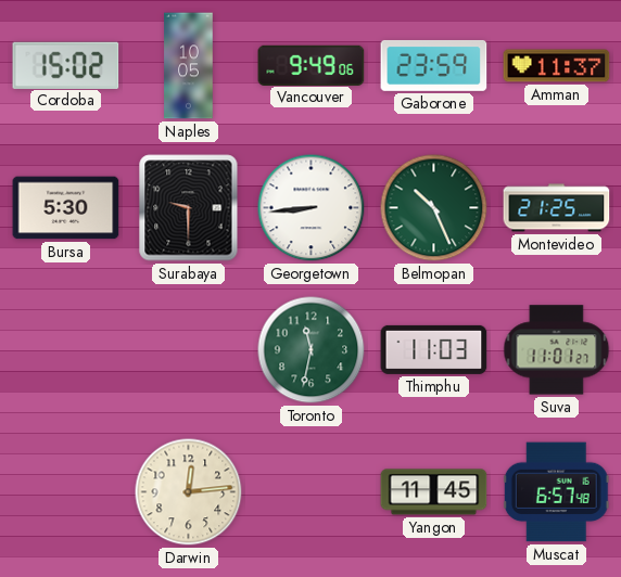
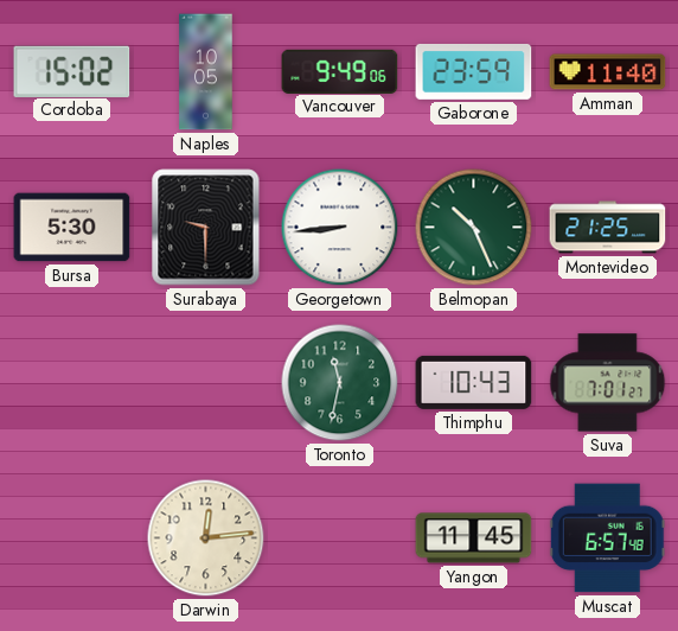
Amman: 11:37 -> 11:40 (608, 72)
Thimphu: 11:03 -> 10:43 (474, 382)
Suva: 11:01 -> 7:01 (608, 383)
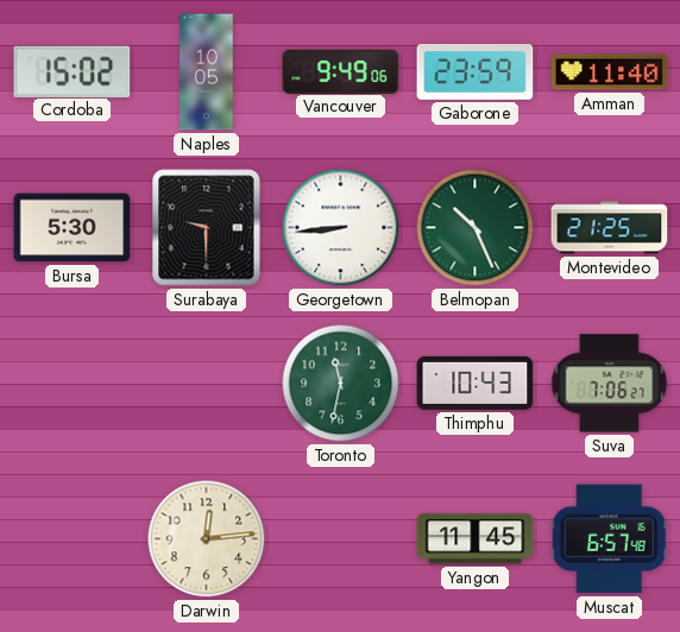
Suva: 7:01 -> 7:06 (610, 384)
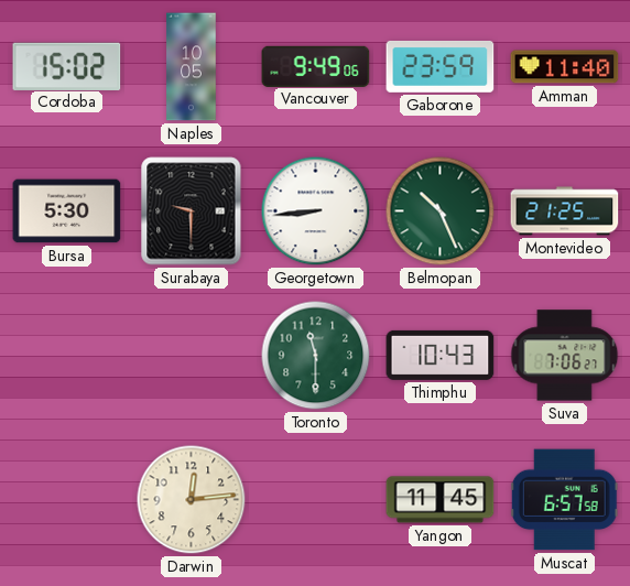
Toronto: 11:32 -> 11:30 (316, 356)
Muscat: 6:57:48 -> 6:57:58 (564, 500)
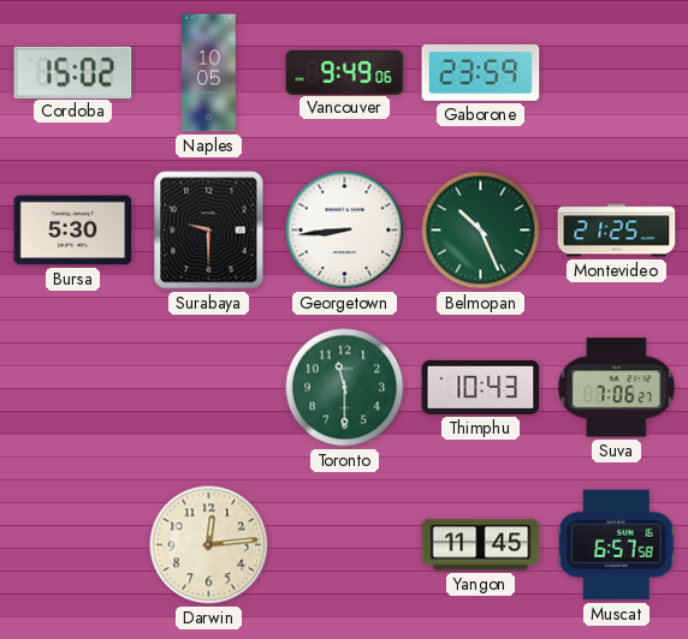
Amman: 11:40 -> none (565, 67)
